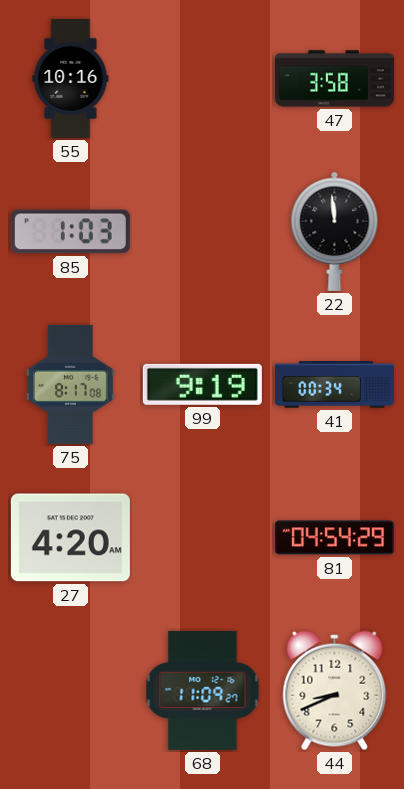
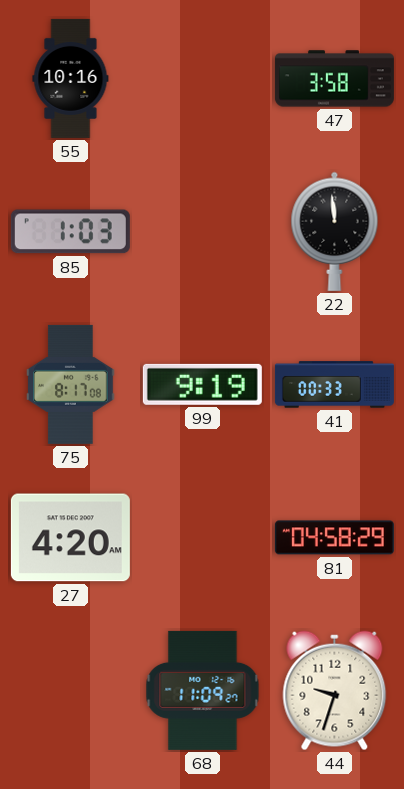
41: 00:34 -> 00:33 (334, 385)
81: 04:54 -> 04:58 (334, 538)
44: 8:41 -> 9:33 (335, 691)
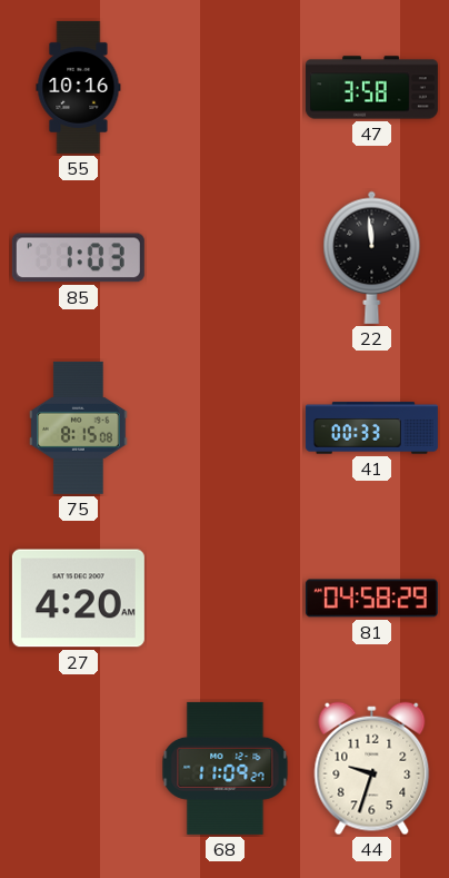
75: 8:17 -> 8:15 (79, 427)
99: 9:19 -> none (202, 384)
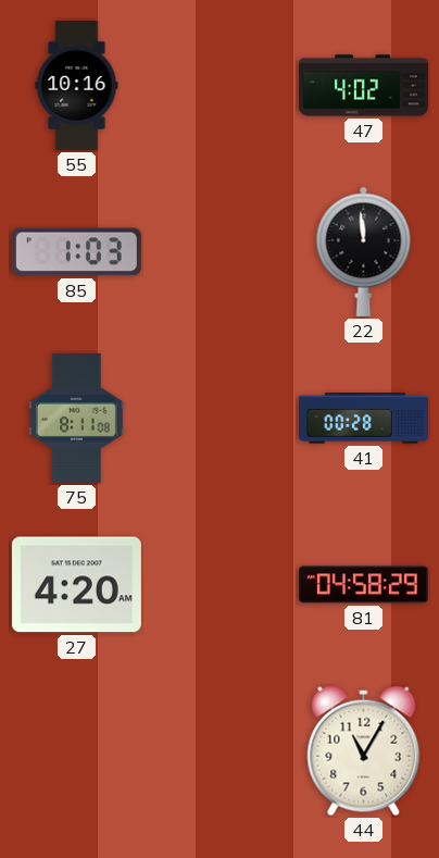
47: 3:58 -> 4:02 (363, 86)
75: 8:15 -> 8:11 (77, 418)
41: 00:33 -> 00:28 (363, 419)
68: 11:09 -> none (226, 768)
44: 9:33 -> 11:05 (364, 751)
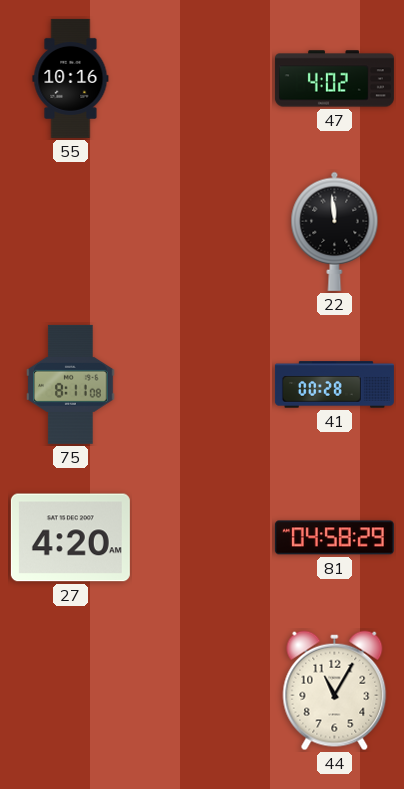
85: 1:03 -> none (76, 252)
